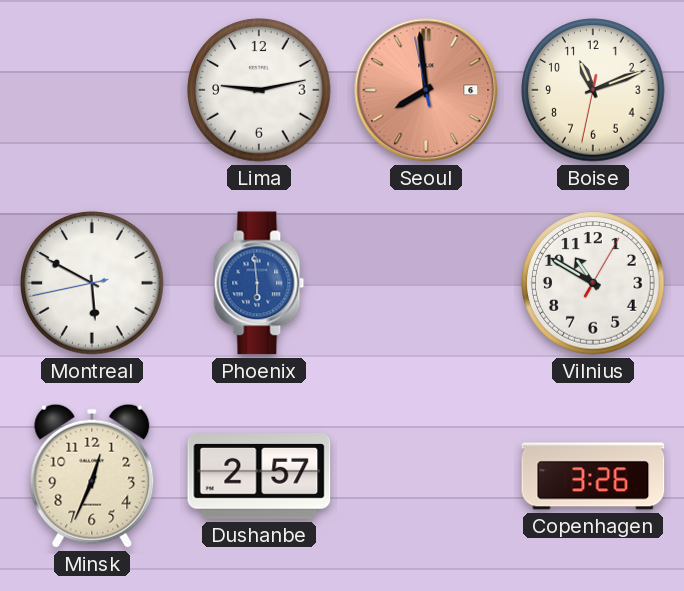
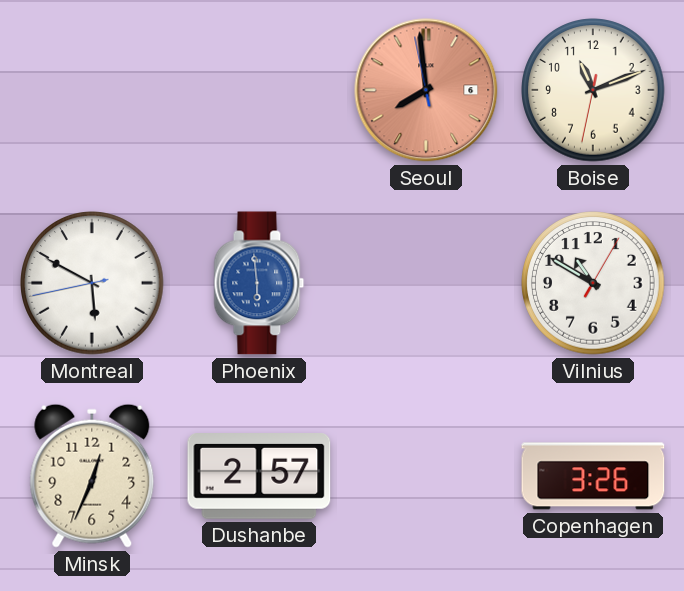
Lima: 9:13 -> none (259, 90)
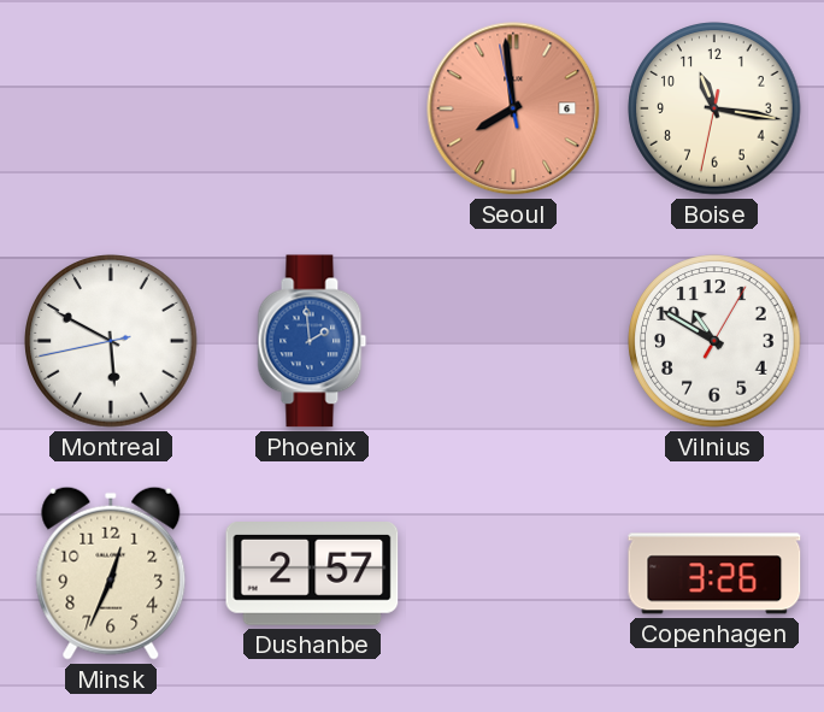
Boise: 11:11 -> 11:16 (714, 108)
Phoenix: 5:59 -> 1:59 (312, 341)
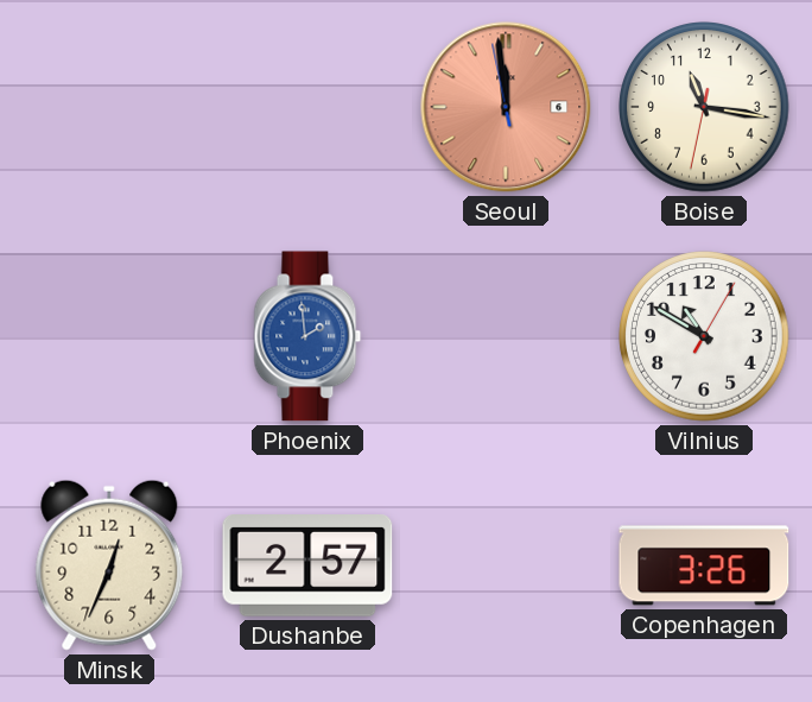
Seoul: 7:58 -> 11:58 (506, 107)
Montreal: 5:49 -> none (111, 341)
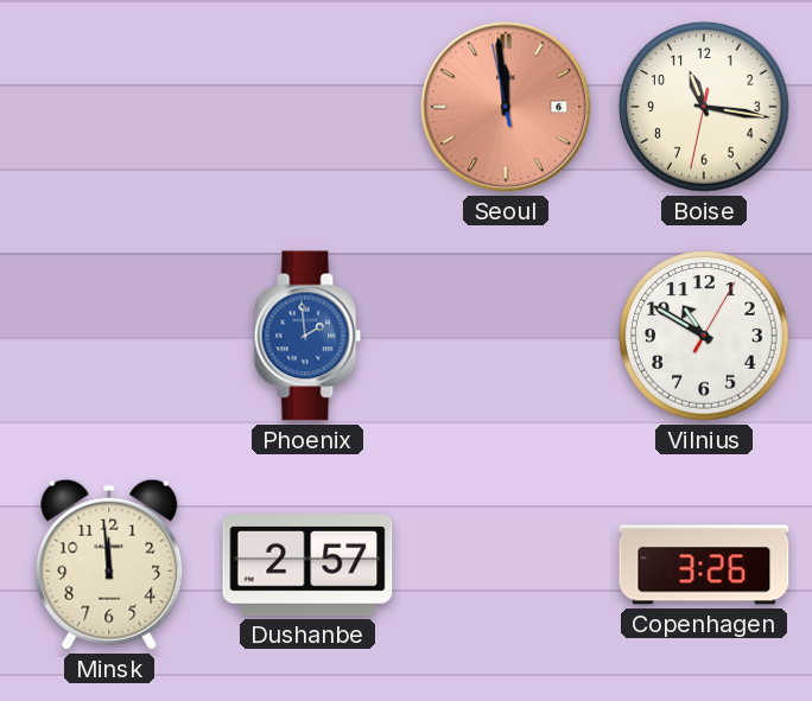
Minsk: 12:34 -> 11:59 (109, 565)
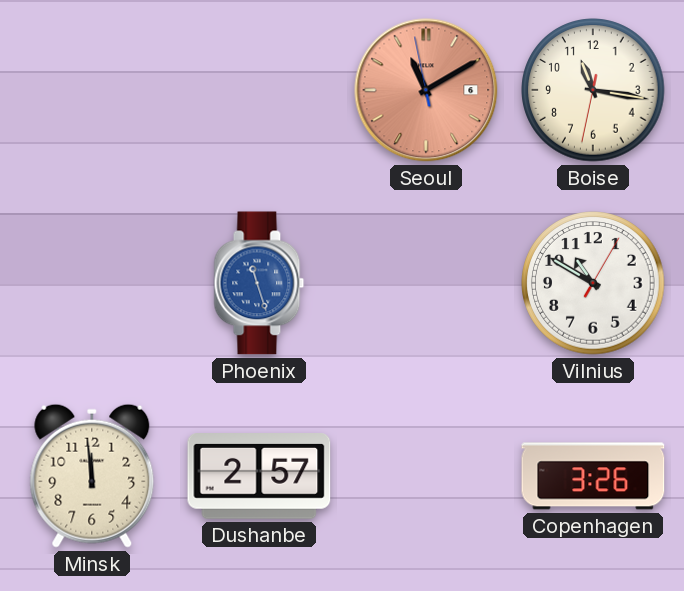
Seoul: 11:58 -> 11:09 (426, 90)
Phoenix: 1:59 -> 11:27 (259, 283)
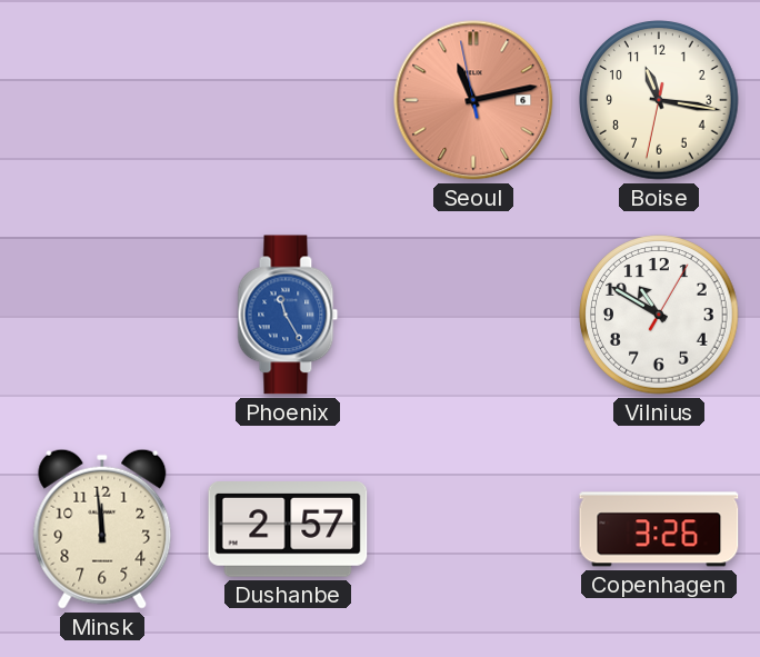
Seoul: 11:09 -> 11:12 (473, 100)
Phoenix: 11:27 -> 11:25 (288, 315)
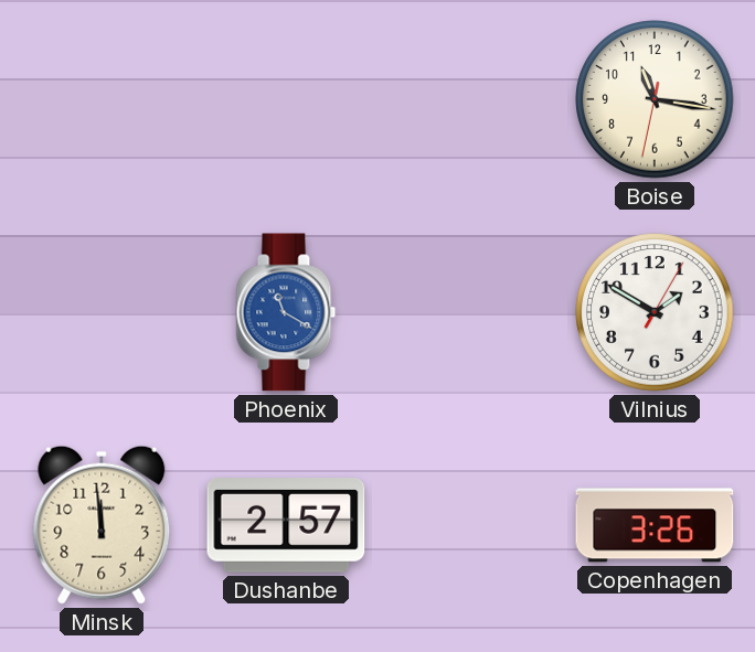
Seoul: 11:12 -> none (473, 100)
Phoenix: 11:25 -> 11:20 (286, 312)
Vilnius: 10:50 -> 1:50 (655, 312)
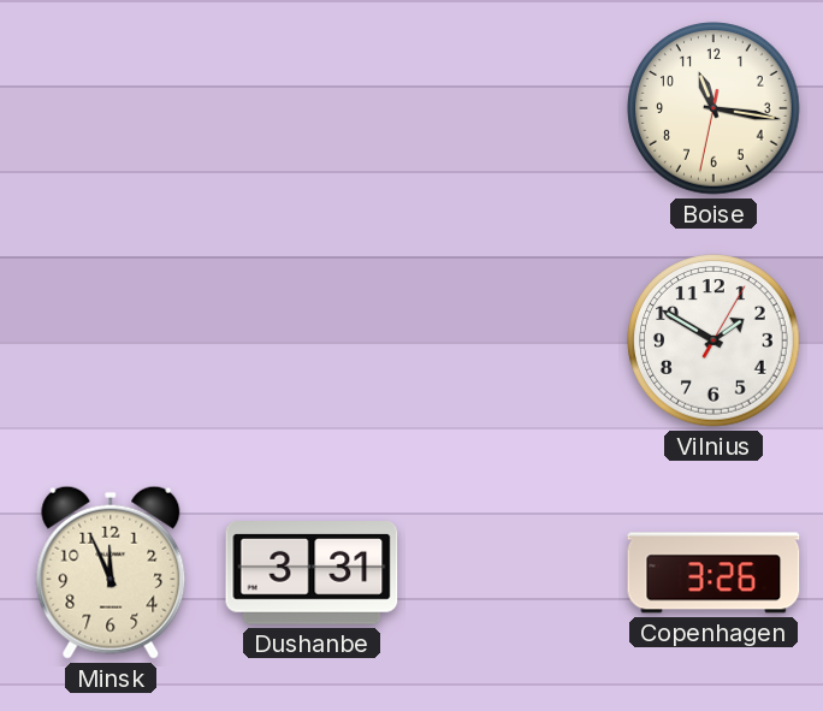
Phoenix: 11:20 -> none (286, 312)
Minsk: 11:59 -> 11:56 (111, 573)
Dushanbe: 2:57 -> 3:31 (312, 574)
